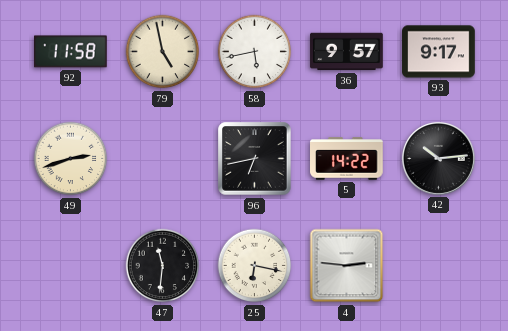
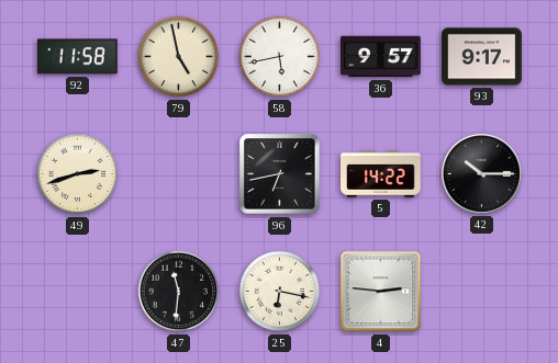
42: 10:14 -> 10:15 (481, 173)
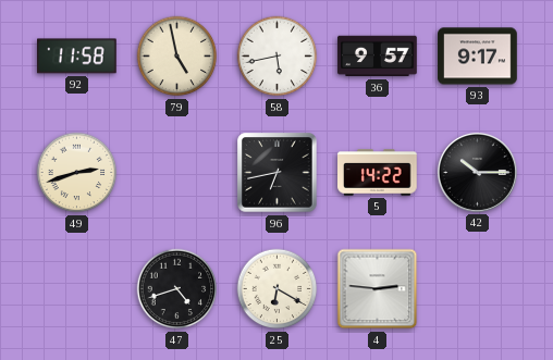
47: 11:31 -> 4:42 (177, 289)
25: 6:17 -> 6:20 (278, 289)
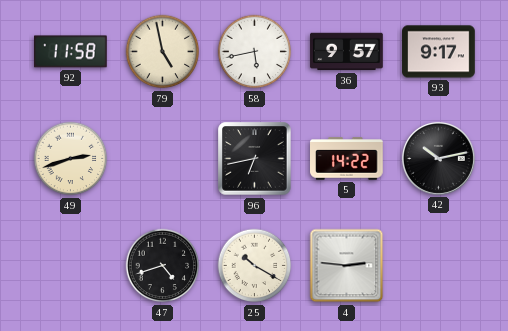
42: 10:15 -> 10:13 (438, 158)
25: 6:20 -> 10:20 (255, 266)
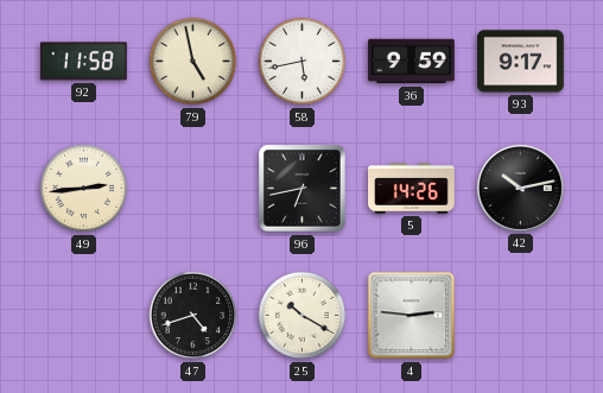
36: 9:57 -> 9:59 (412, 62)
49: 2:42 -> 2:44 (84, 189)
5: 14:22 -> 14:26 (412, 189)
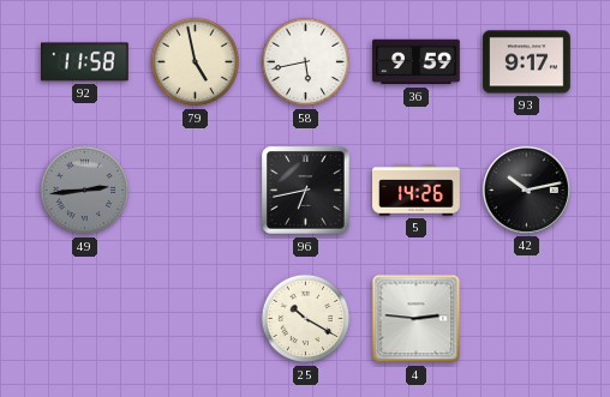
49 dial: cream -> grey (85, 191)
47: 4:42 -> none (193, 316)
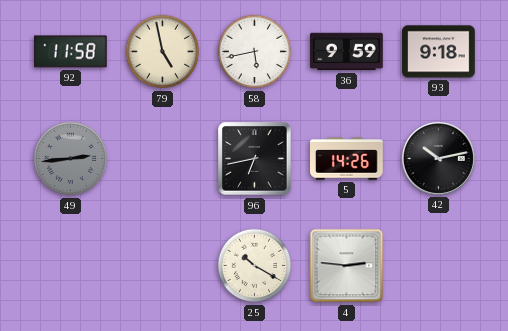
93: 9:17 -> 9:18 (439, 52)
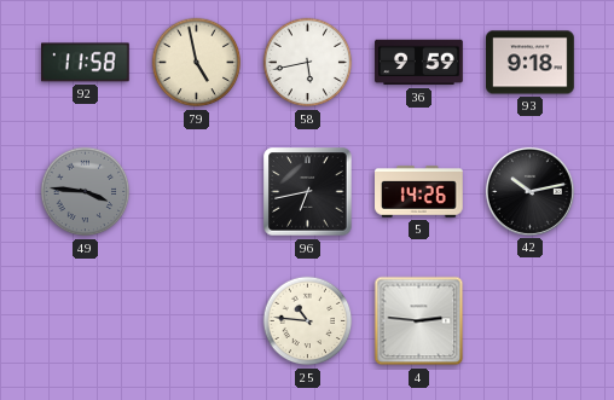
49: 2:44 -> 3:46 (86, 192)
25: 10:20 -> 10:46 (308, 321)
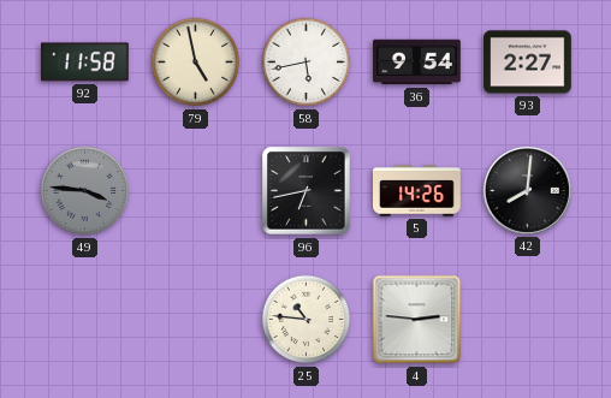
36: 9:59 -> 9:54 (417, 63)
93: 9:18 -> 2:27 (528, 63)
42: 10:13 -> 8:01 (527, 190)
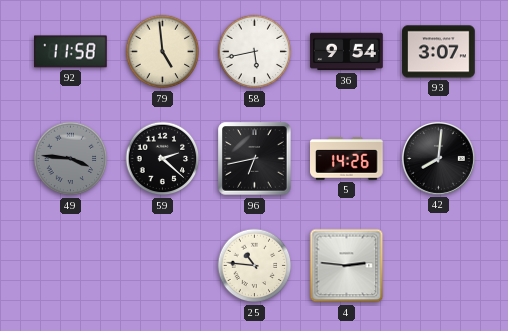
79: 4:58 -> 4:59 (163, 52)
93: 2:27 -> 3:07 (439, 52)
59: none -> 2:22 (163, 159)
